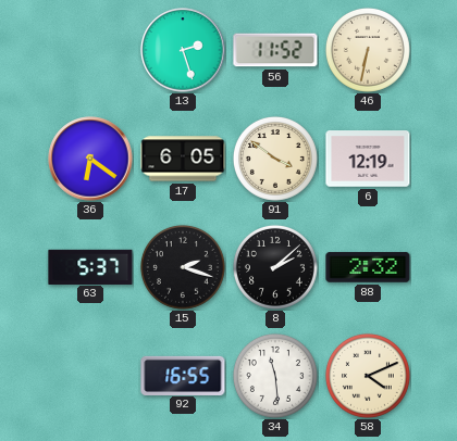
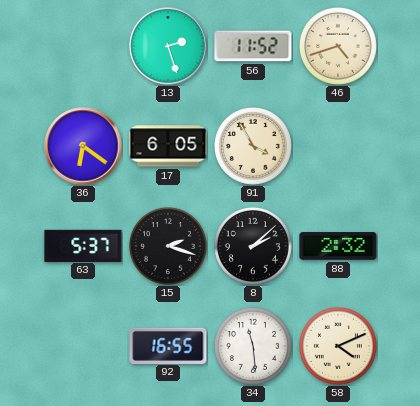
46: 6:32 -> 4:42 (338, 46)
91: 3:51 -> 3:55 (253, 146)
6: 12:19 -> none (368, 159)
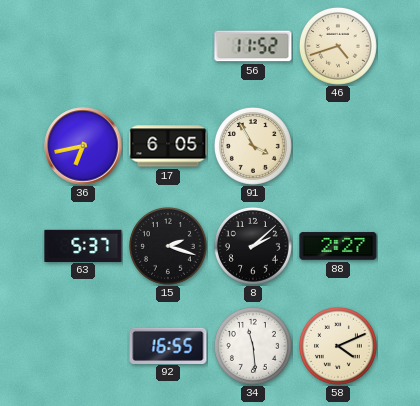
13: 2:27 -> none (168, 46)
36: 6:21 -> 6:43 (83, 146)
88: 2:32 -> 2:27 (338, 246)
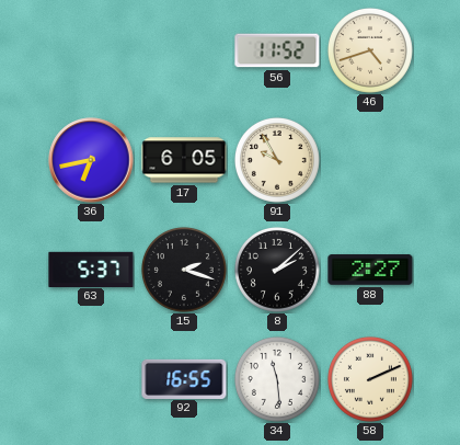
91: 3:55 -> 9:55 (277, 160)
58: 4:11 -> 2:11 (370, 379)
